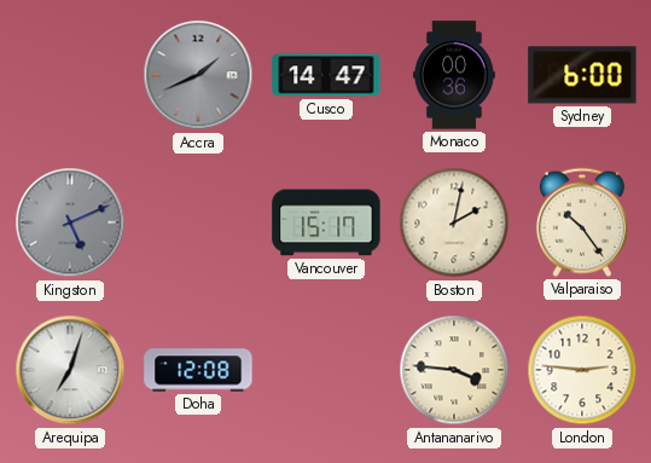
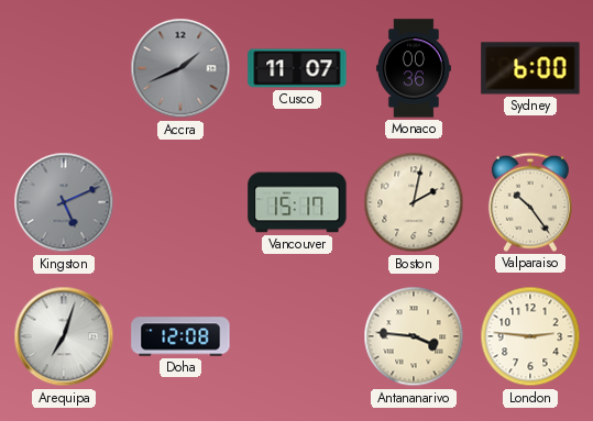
Cusco: 14:47 -> 11:07 (297, 68)
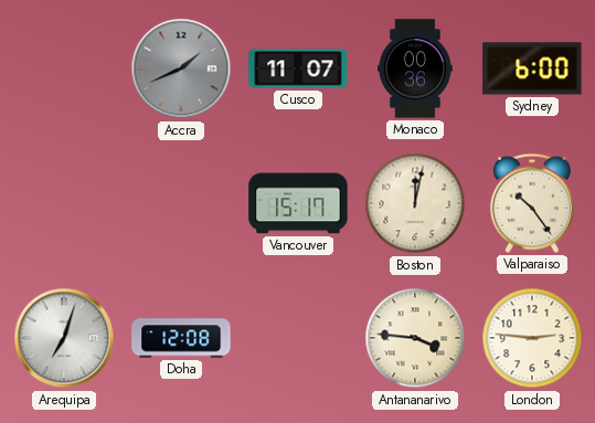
Kingston: 5:11 -> none (64, 202)
Boston: 2:02 -> 12:02 (415, 203)
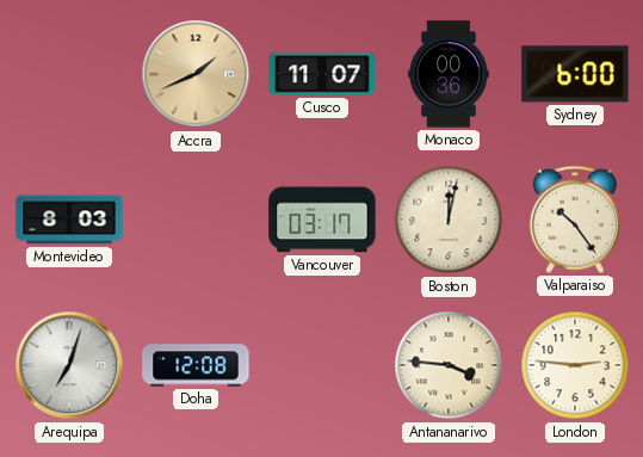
Accra dial: grey -> champagne (196, 74)
Montevideo: none -> 8:03 (69, 220)
Vancouver: 15:17 -> 03:17 (322, 220)
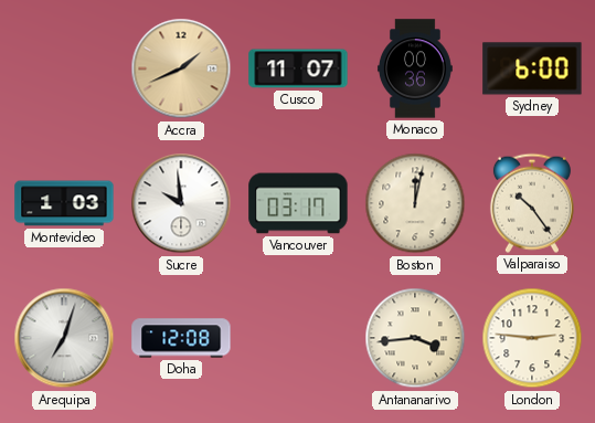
Montevideo: 8:03 -> 1:03 (64, 203)
Sucre: none -> 9:59 (181, 203)
Antananarivo: 3:46 -> 3:44 (415, 338)
